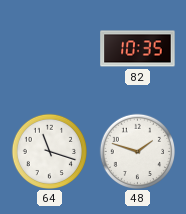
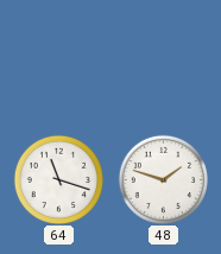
82: 10:35 -> none (138, 49)
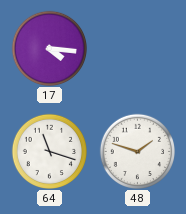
17: none -> 4:16 (49, 48)
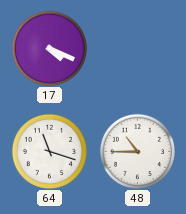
17: 4:16 -> 4:19 (49, 48)
48: 1:48 -> 10:45 (137, 151)
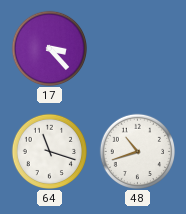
17: 4:19 -> 3:23 (49, 48)
48: 10:45 -> 10:42 (137, 151)
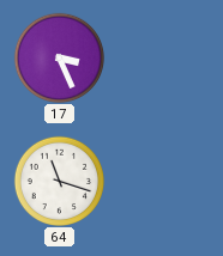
17: 3:23 -> 3:26 (59, 57)
48: 10:42 -> none (137, 151)
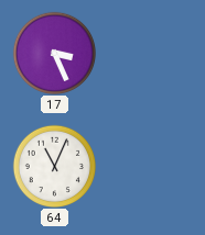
64: 11:18 -> 11:04 (54, 166)
